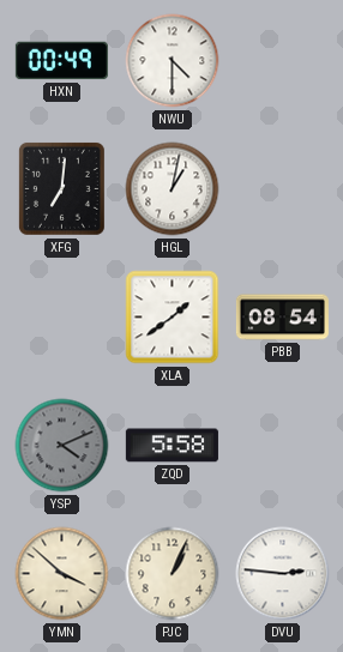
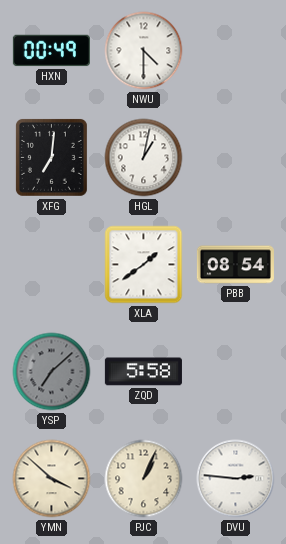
YSP: 4:11 -> 7:08 (52, 372)
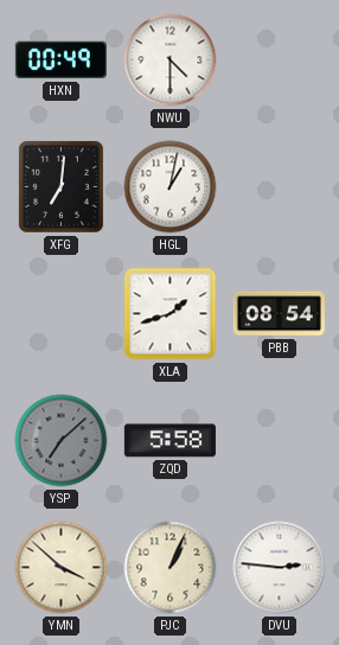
XLA: 1:39 -> 1:42 (171, 314)
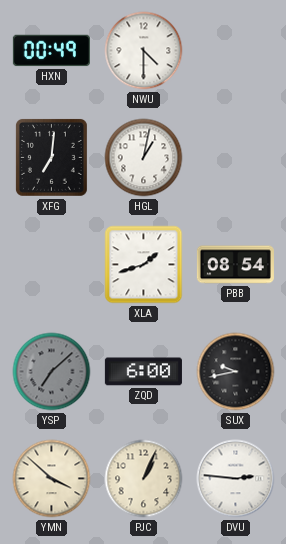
ZQD: 5:58 -> 6:00 (143, 372)
SUX: none -> 9:43 (236, 372)
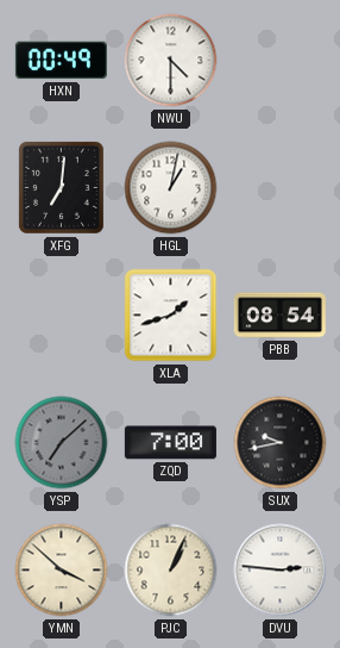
ZQD: 6:00 -> 7:00 (170, 443)
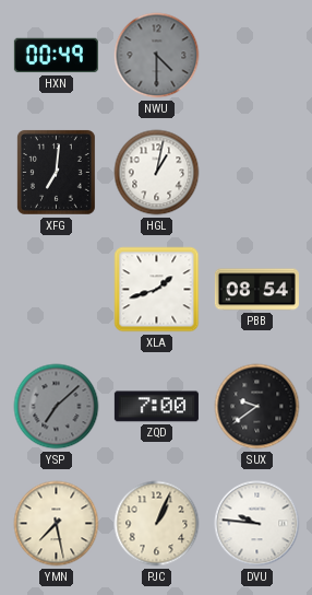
NWU dial: white -> grey (157, 56)
SUX: 9:43 -> 9:39 (257, 407)
YMN: 3:52 -> 7:28 (57, 524)
DVU: 2:46 -> 9:46 (257, 524)
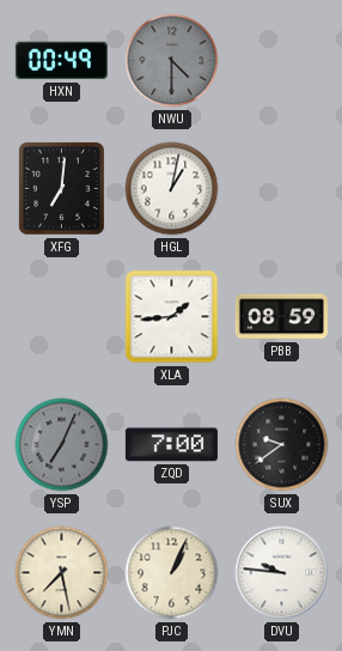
XLA: 1:42 -> 1:44 (172, 317)
PBB: 08:54 -> 08:59 (281, 317)
YSP: 7:08 -> 7:04 (62, 445)
